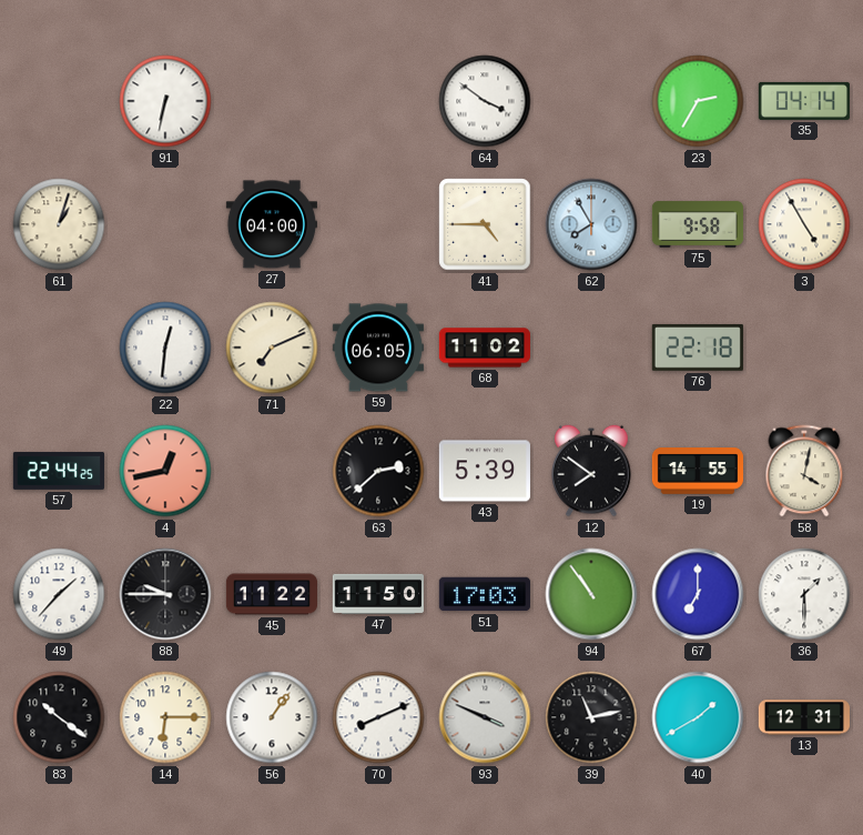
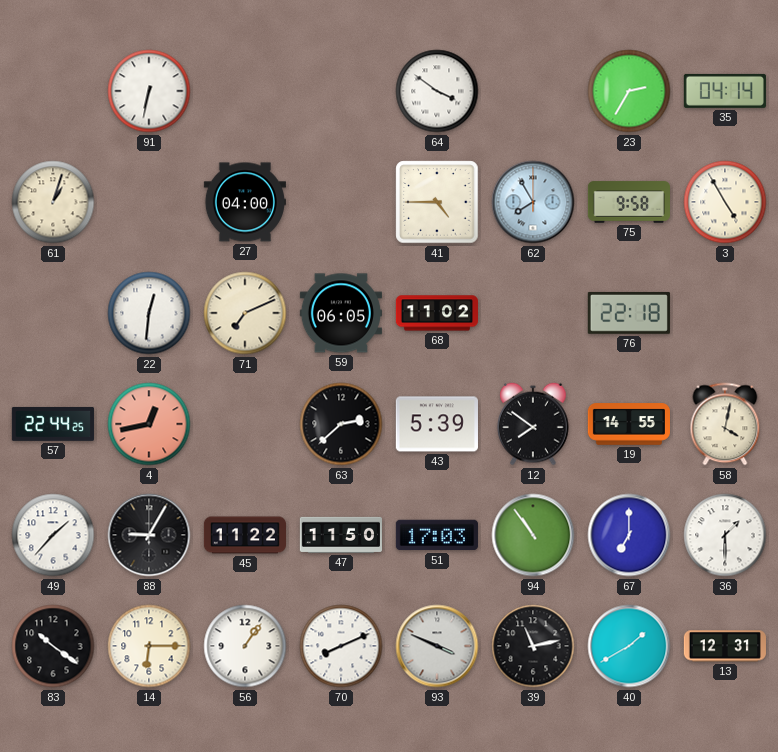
88: 9:45 -> 9:05 (149, 535)
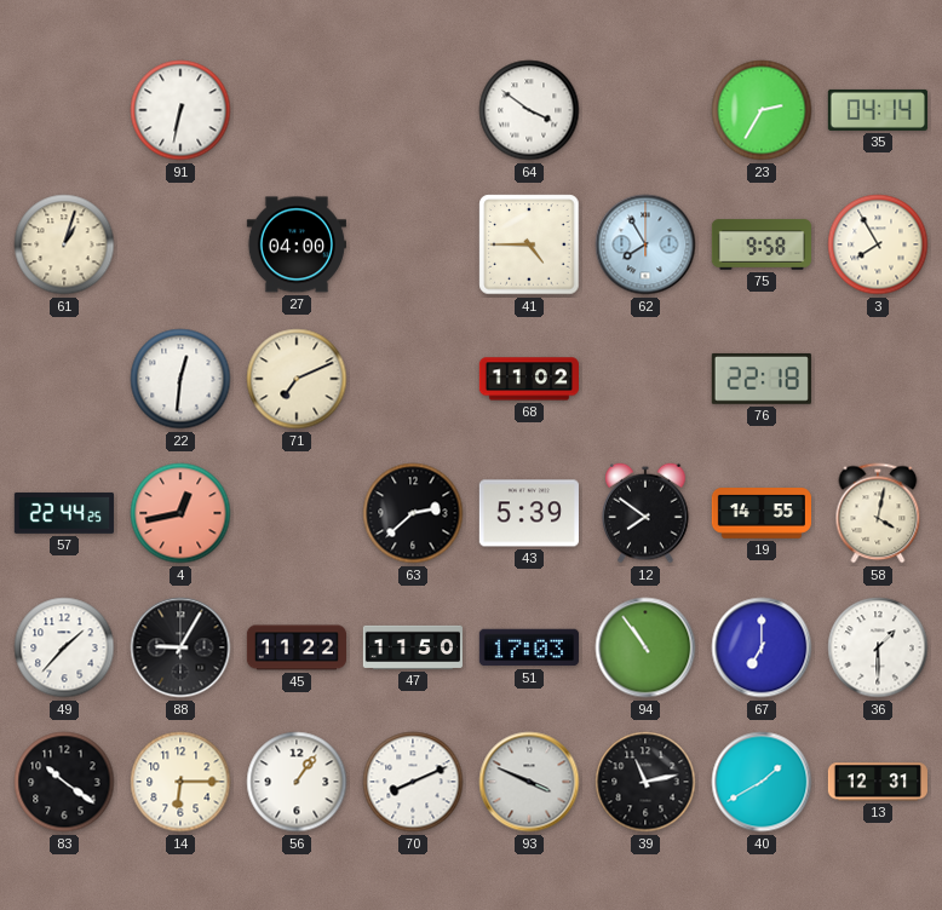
3: 4:55 -> 7:55 (878, 244)
59: 06:05 -> none (341, 313)
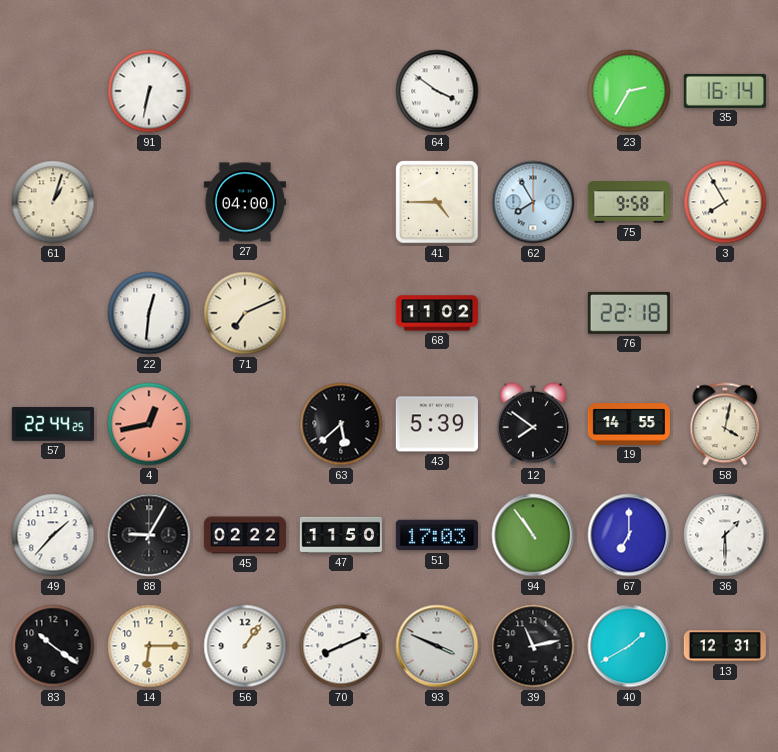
35: 04:14 -> 16:14 (725, 91)
63: 2:38 -> 5:38 (341, 424)
45: 11:22 -> 02:22 (244, 535)
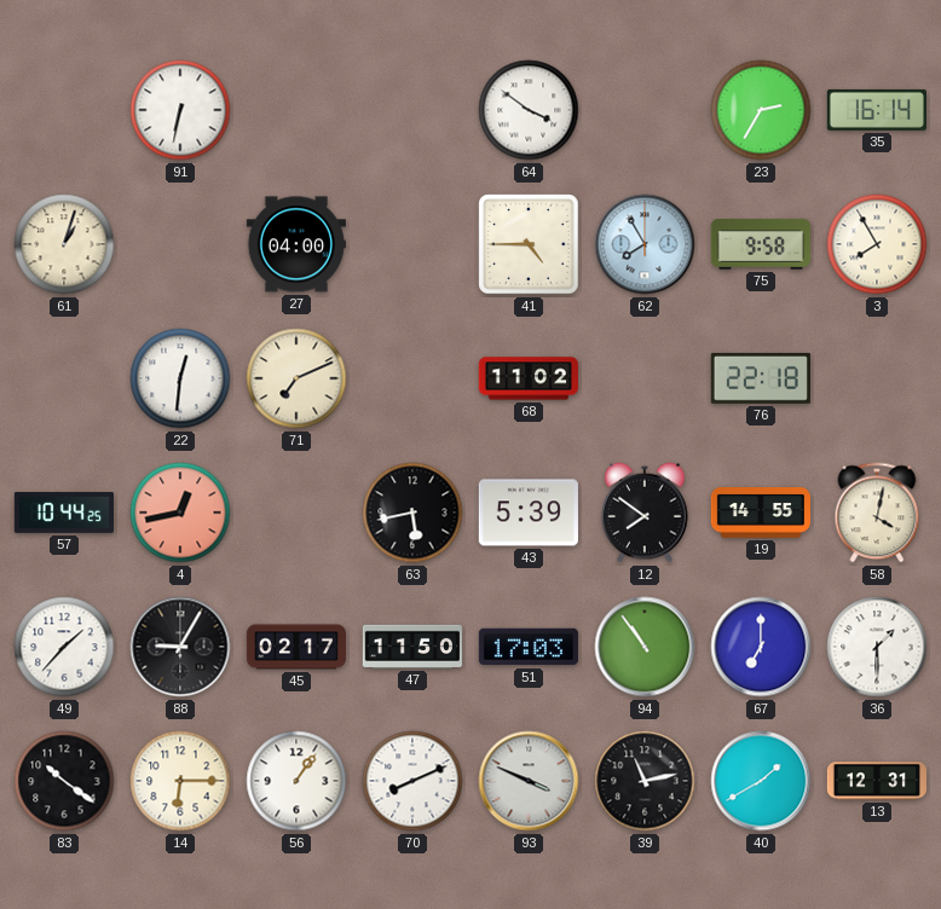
57: 22:44 -> 10:44 (64, 513)
63: 5:38 -> 5:43 (412, 513)
45: 02:22 -> 02:17 (295, 647)
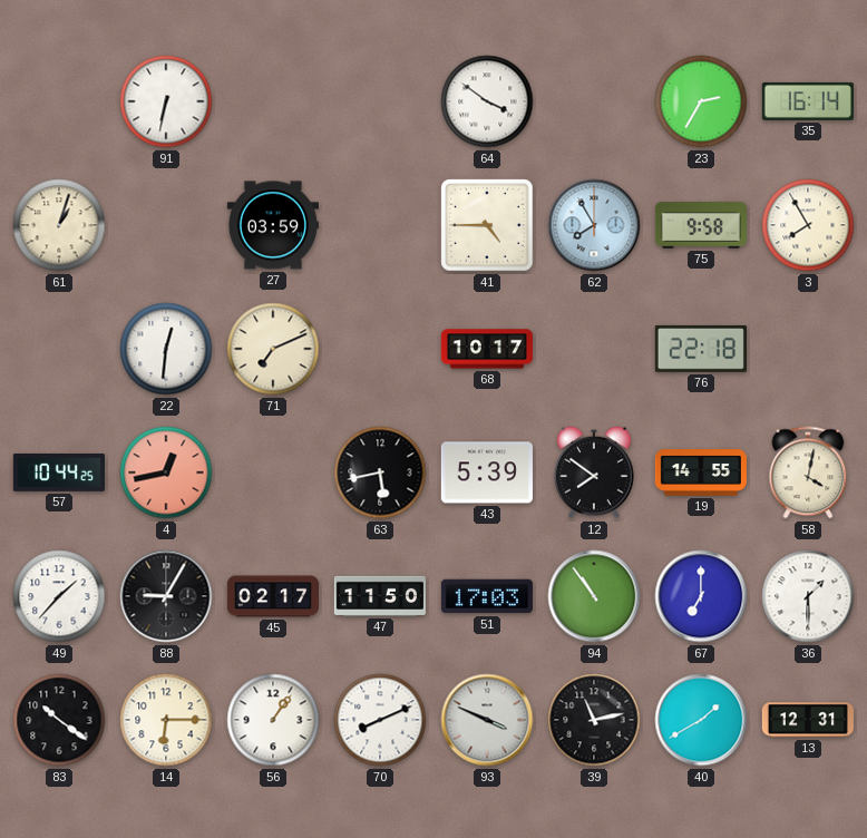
27: 04:00 -> 03:59 (273, 225)
68: 11:02 -> 10:17 (487, 349)
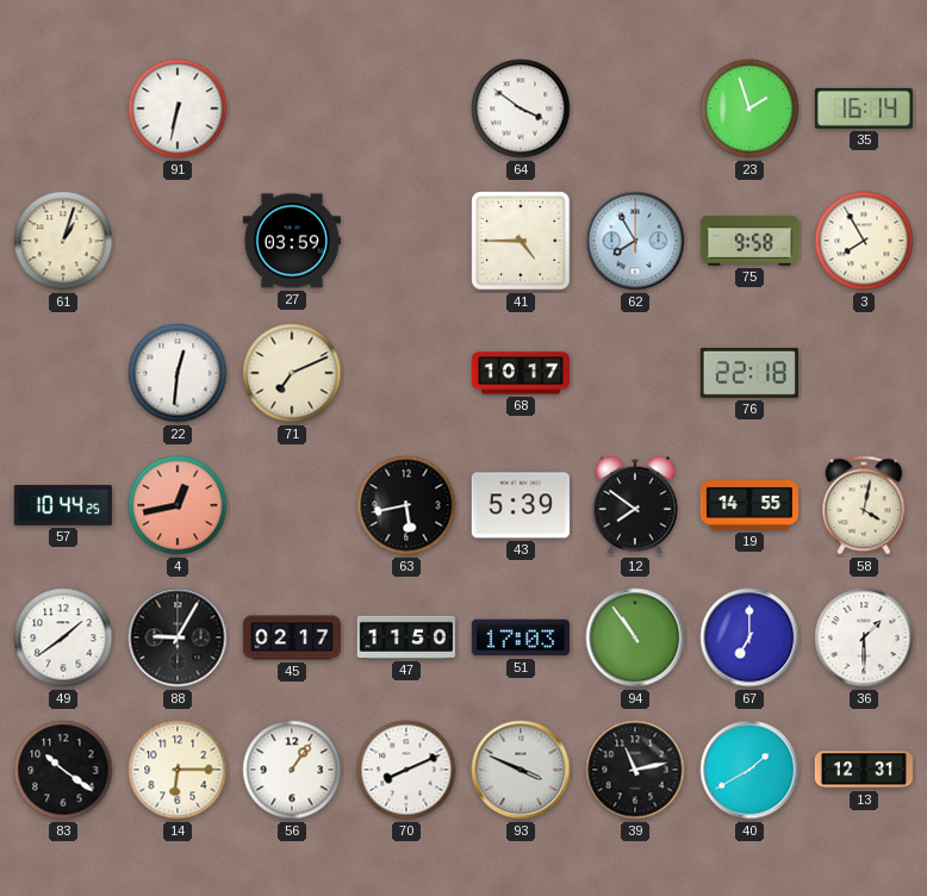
23: 2:35 -> 1:57 (749, 108)
49: 1:37 -> 1:39 (63, 637)
